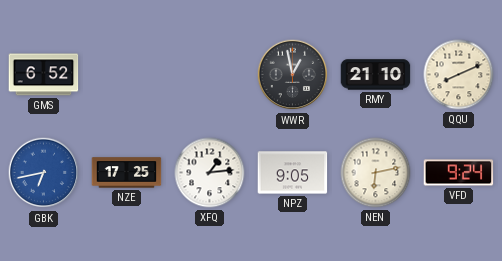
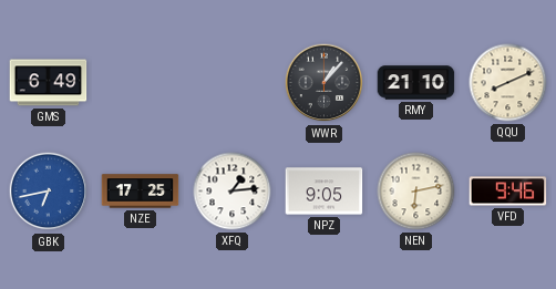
GMS: 6:52 -> 6:49 (49, 83)
WWR: 12:58 -> 1:07 (325, 83)
VFD: 9:24 -> 9:46 (508, 192)
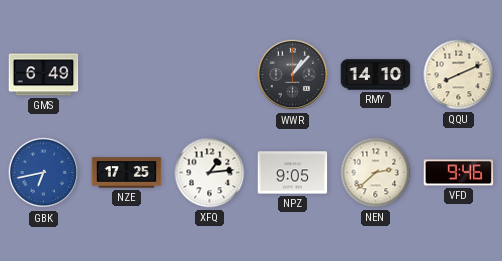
RMY: 21:10 -> 14:10 (376, 75)
NEN: 6:13 -> 2:38 (376, 173)
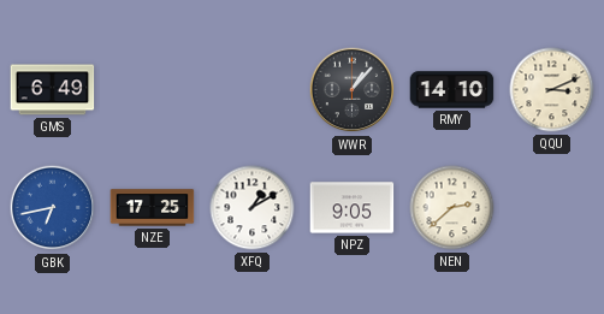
QQU: 8:11 -> 3:11 (552, 90)
XFQ: 1:14 -> 1:10 (253, 208)
VFD: 9:46 -> none (459, 173)
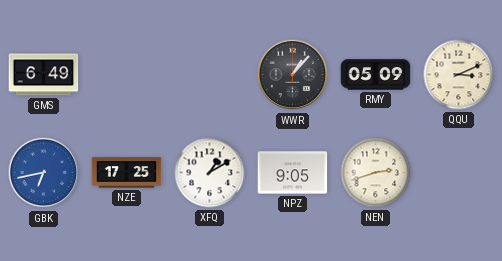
RMY: 14:10 -> 05:09 (376, 75)
NEN: 2:38 -> 2:42 (376, 173)
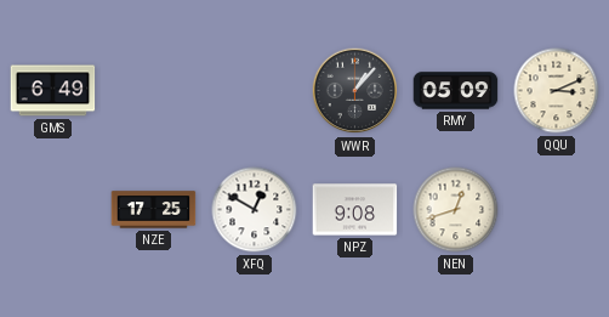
GBK: 6:43 -> none (44, 173)
XFQ: 1:10 -> 12:50 (255, 210)
NPZ: 9:05 -> 9:08 (355, 210)
NEN: 2:42 -> 12:42 (456, 210)
